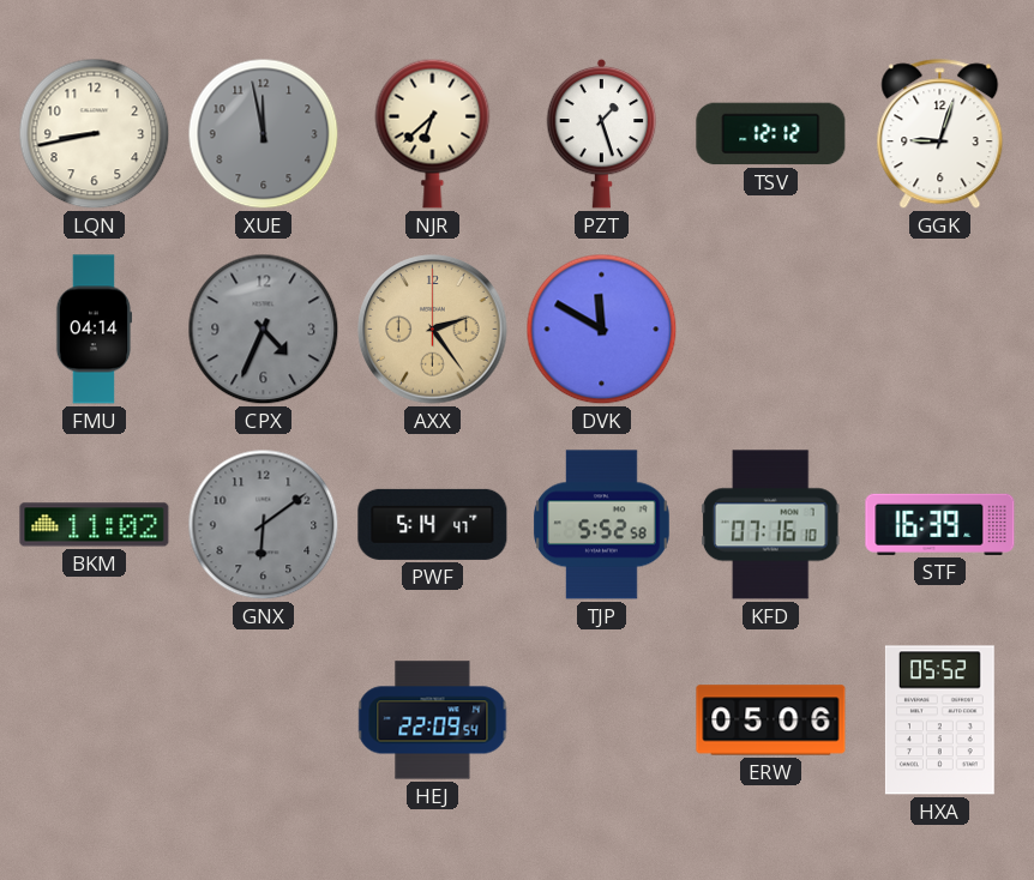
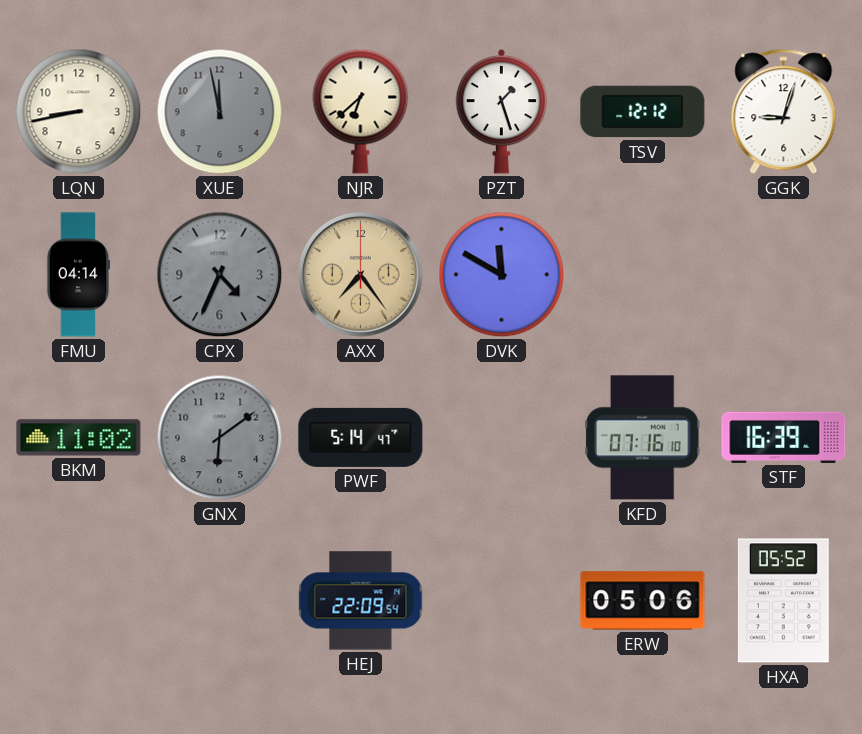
AXX: 2:24 -> 7:24 (361, 275)
TJP: 5:52 -> none (602, 525)
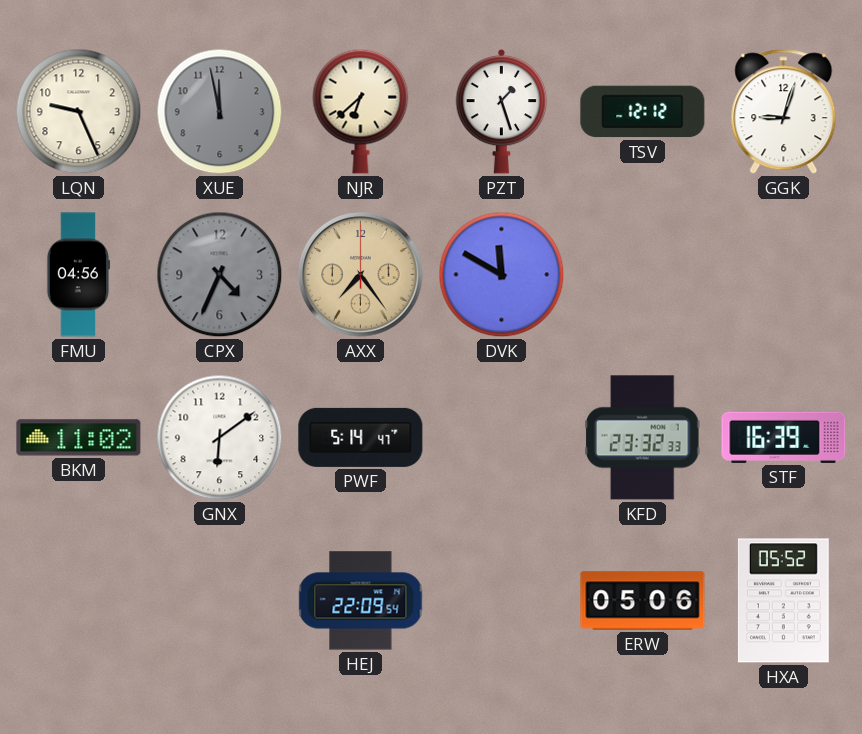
LQN: 8:43 -> 9:26 (79, 112)
FMU: 04:14 -> 04:56 (78, 275)
GNX dial: grey -> white (220, 438)
KFD: 07:16 -> 23:32 (643, 438)
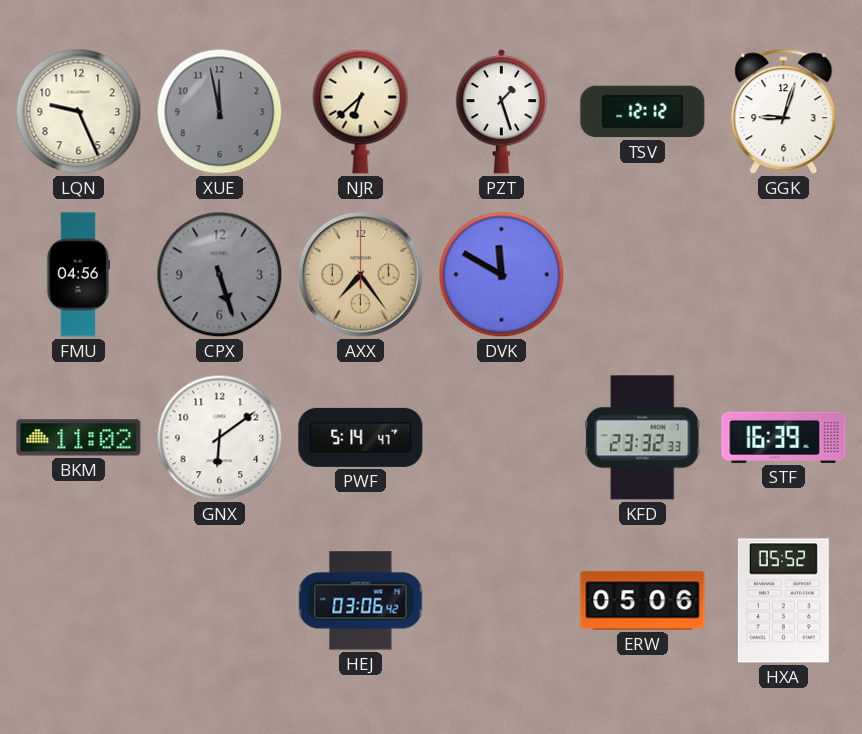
CPX: 4:34 -> 5:27 (220, 275)
HEJ: 22:09 -> 03:06 (361, 601)
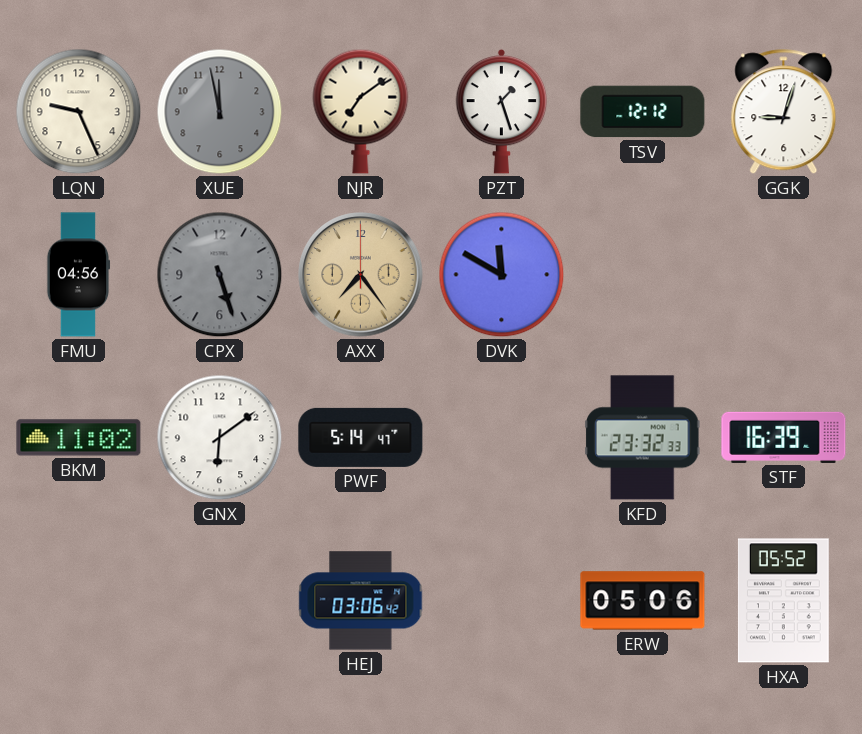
NJR: 6:38 -> 7:09 (361, 111)
